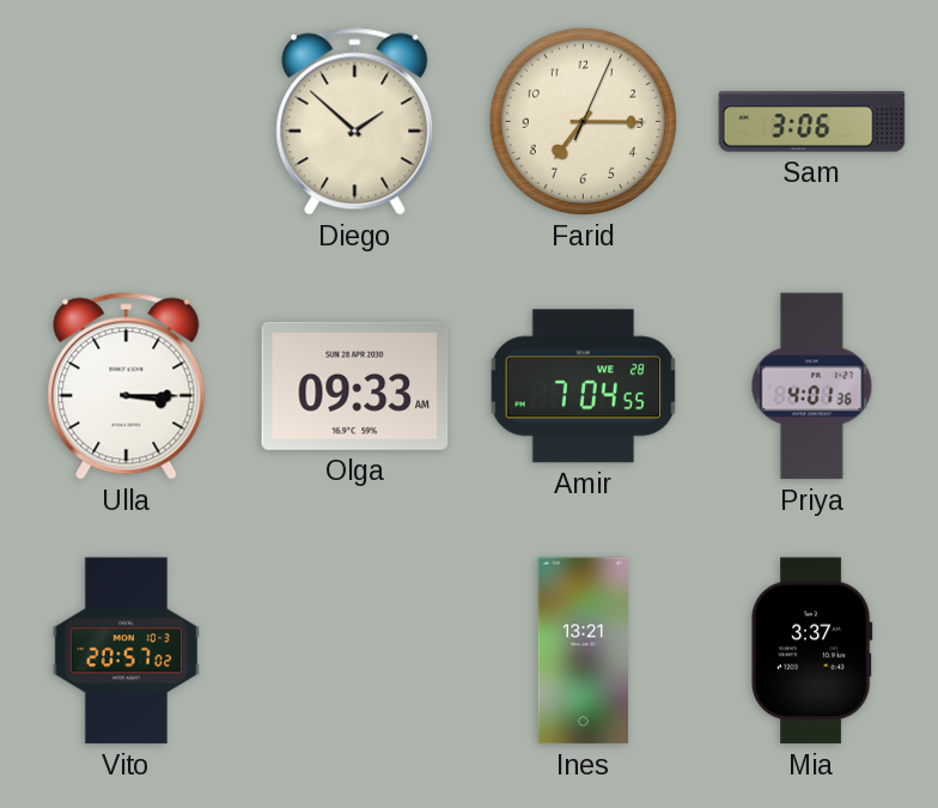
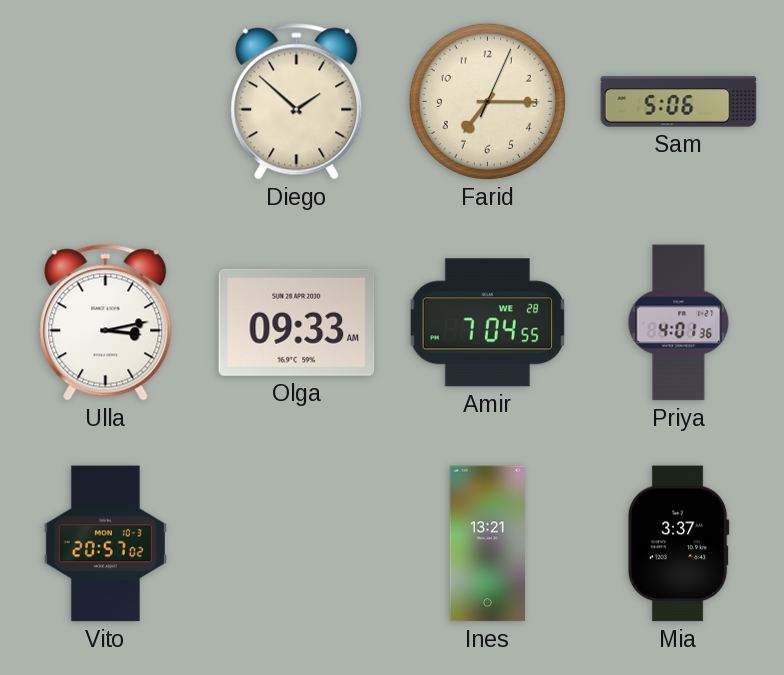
Sam: 3:06 -> 5:06 (679, 102)
Ulla: 3:15 -> 3:13 (106, 323)
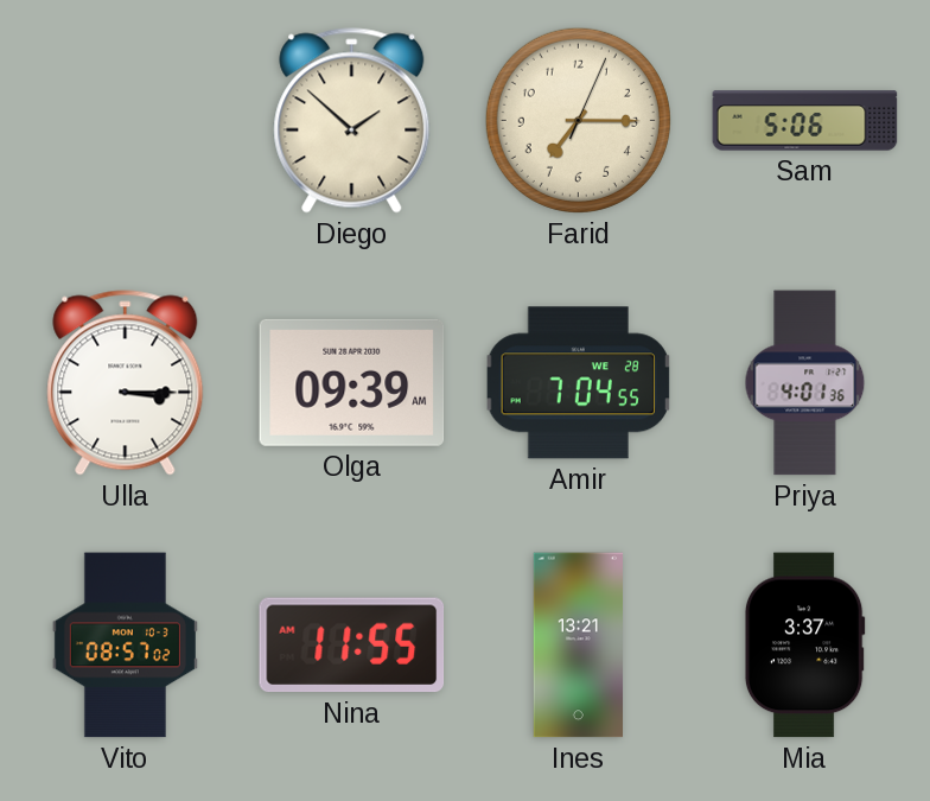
Ulla: 3:13 -> 3:15 (126, 383)
Olga: 09:33 -> 09:39 (352, 382)
Vito: 20:57 -> 08:57 (125, 646)
Nina: none -> 11:55 (352, 646)
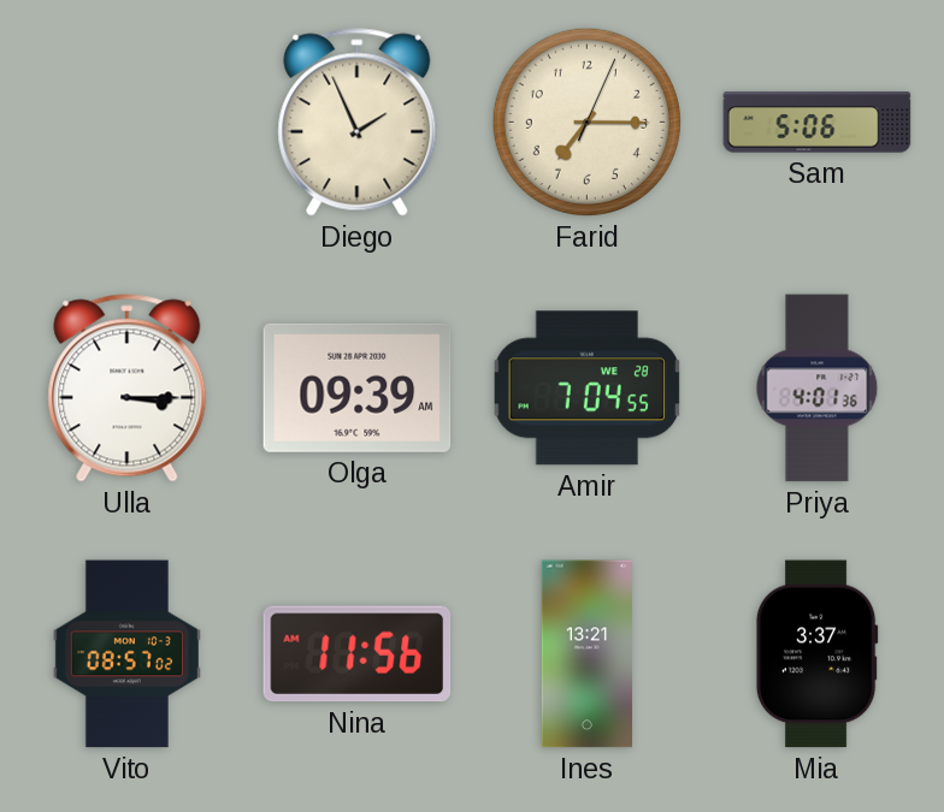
Diego: 1:52 -> 1:56 (358, 123)
Nina: 11:55 -> 11:56 (358, 654)
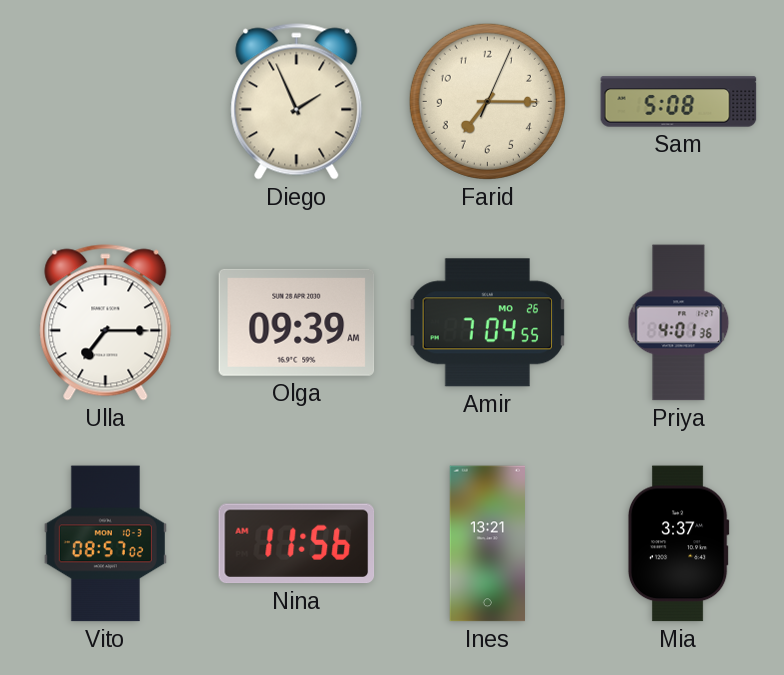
Sam: 5:06 -> 5:08 (679, 102)
Ulla: 3:15 -> 7:15 (106, 323)
Amir date: WE 28 -> MO 26 (487, 323)
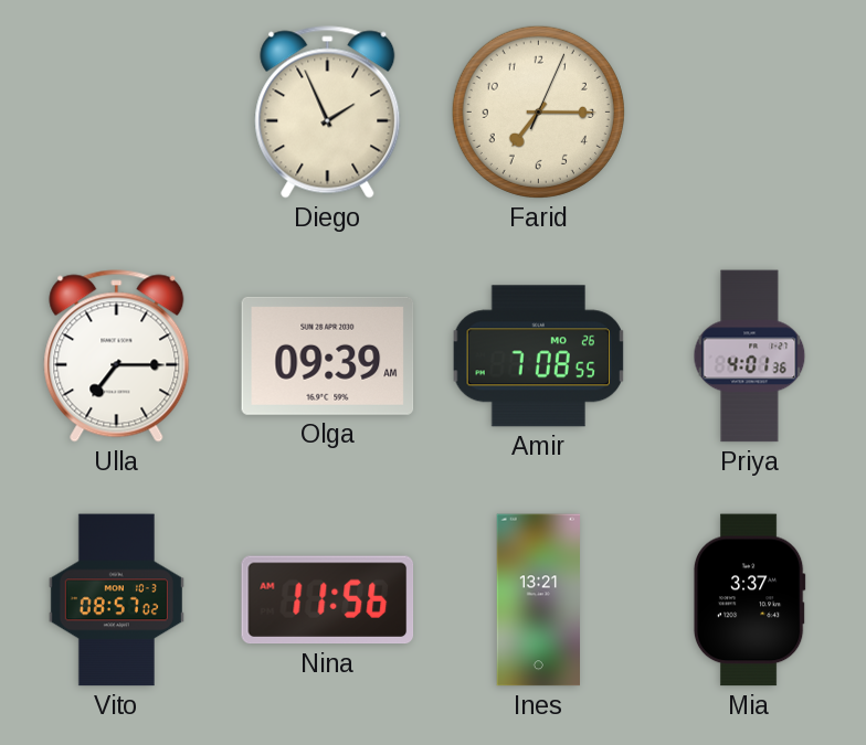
Sam: 5:08 -> none (679, 102)
Amir: 7:04 -> 7:08 (538, 356)
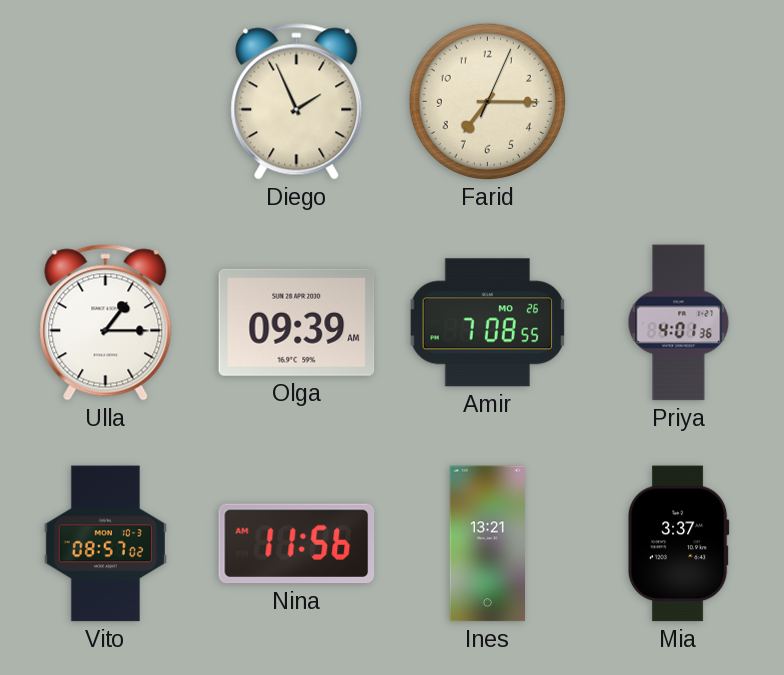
Ulla: 7:15 -> 1:15 (106, 323)
